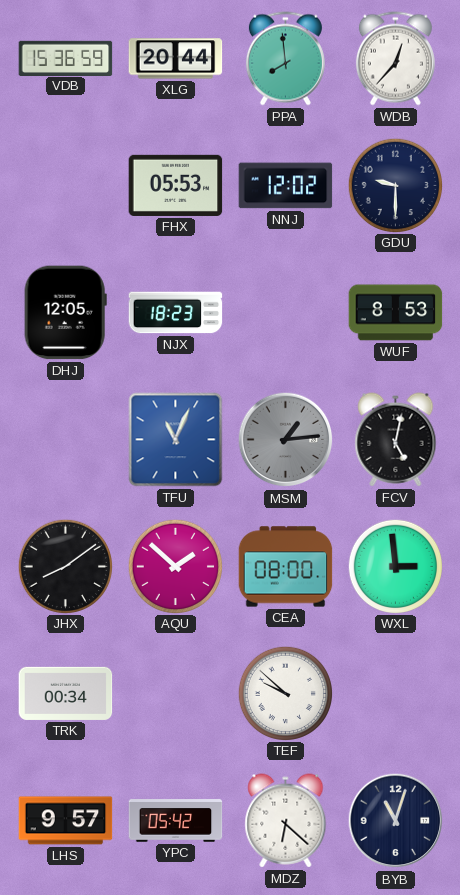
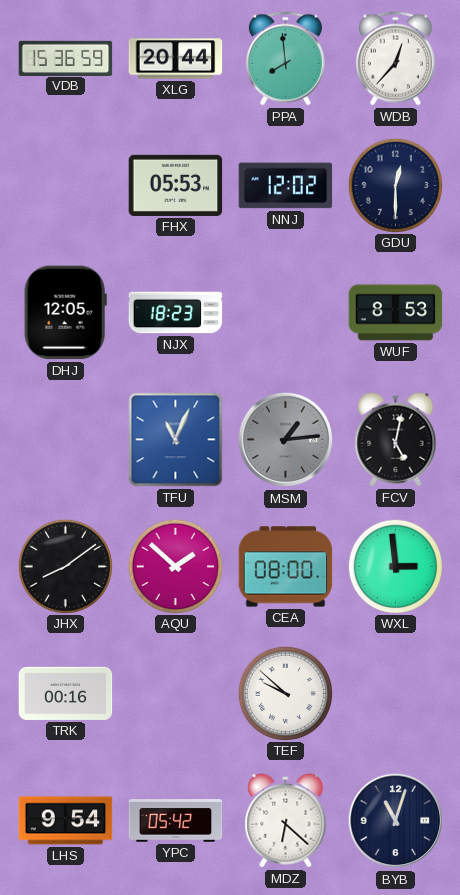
GDU: 9:30 -> 12:30 (395, 185)
TRK: 00:34 -> 00:16 (66, 693)
LHS: 9:57 -> 9:54 (66, 821)
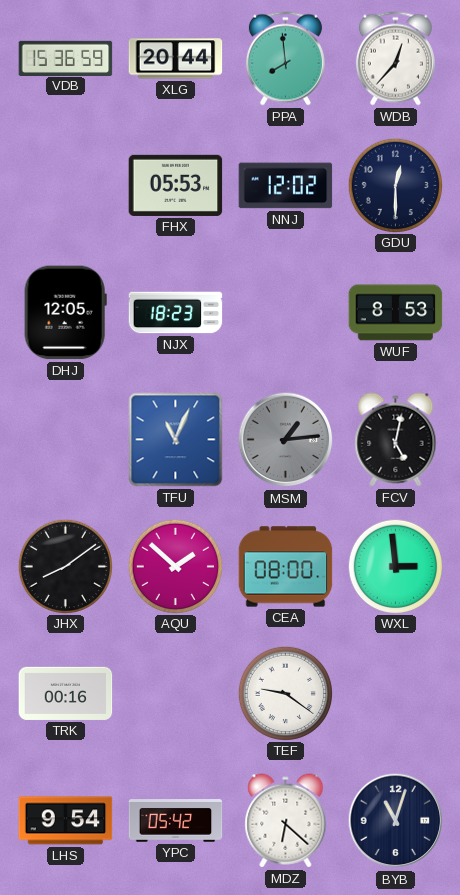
TEF: 9:52 -> 9:21 (285, 693)
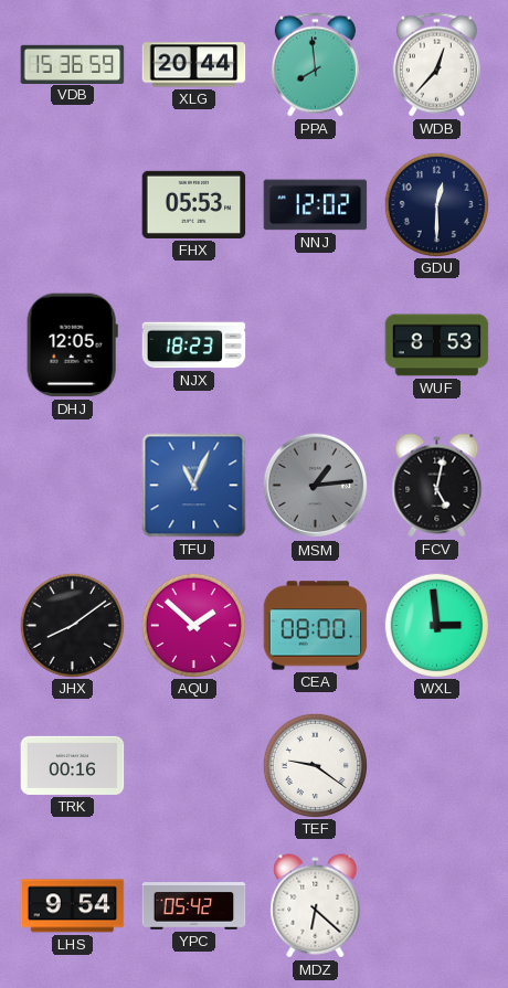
BYB: 11:03 -> none (396, 821)
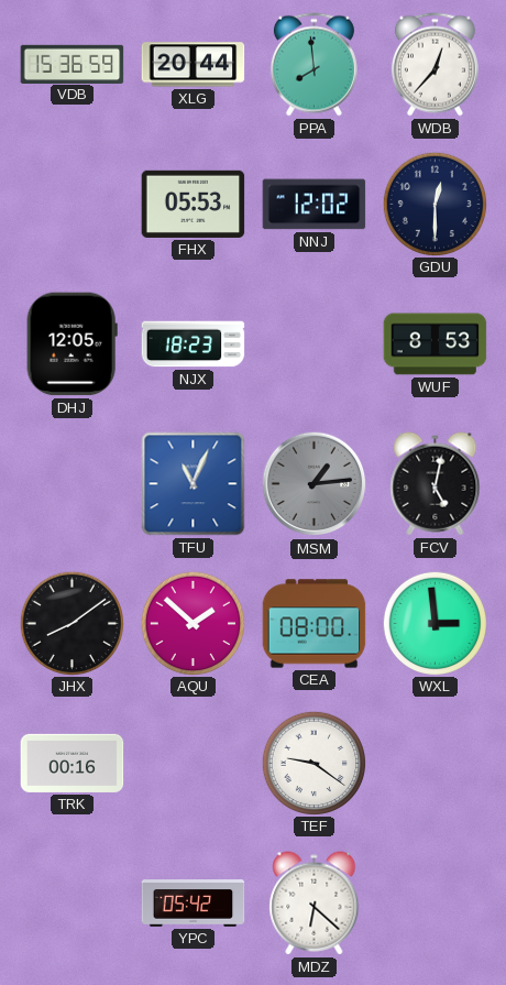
LHS: 9:54 -> none (73, 906)
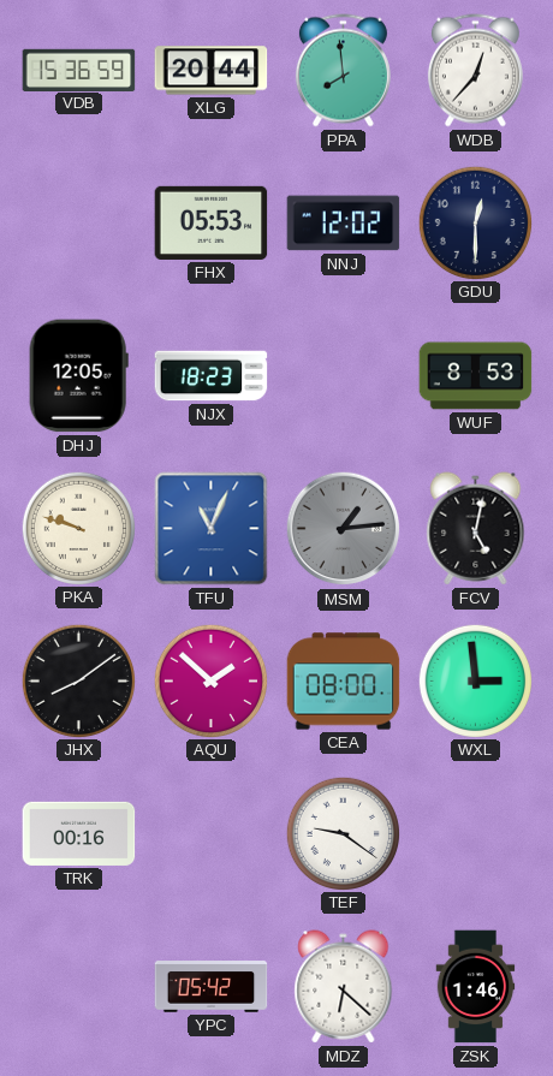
PKA: none -> 9:48 (78, 528)
ZSK: none -> 1:46 (476, 987)
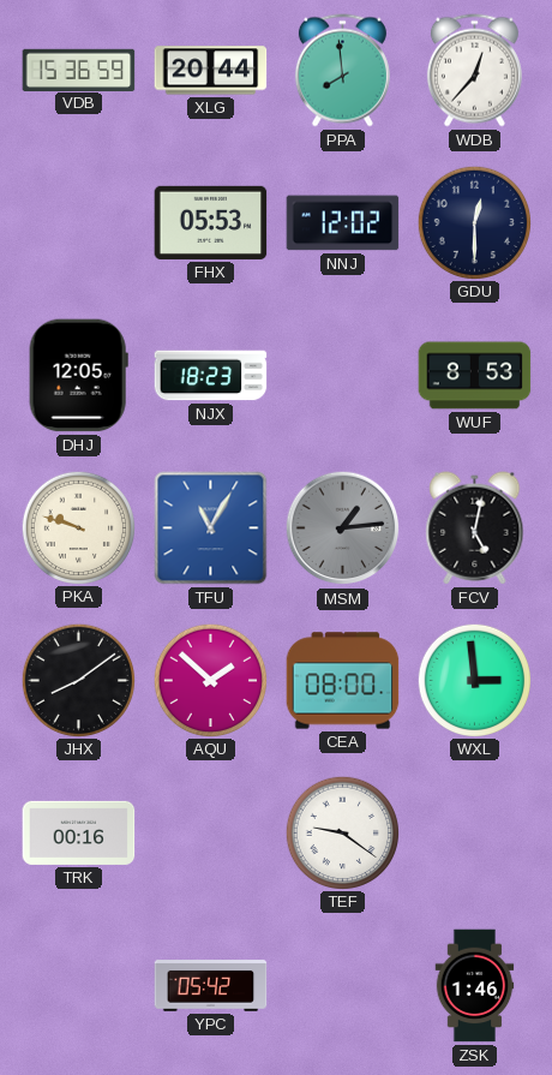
TFU: 11:04 -> 11:05 (211, 528)
MDZ: 6:22 -> none (344, 987)
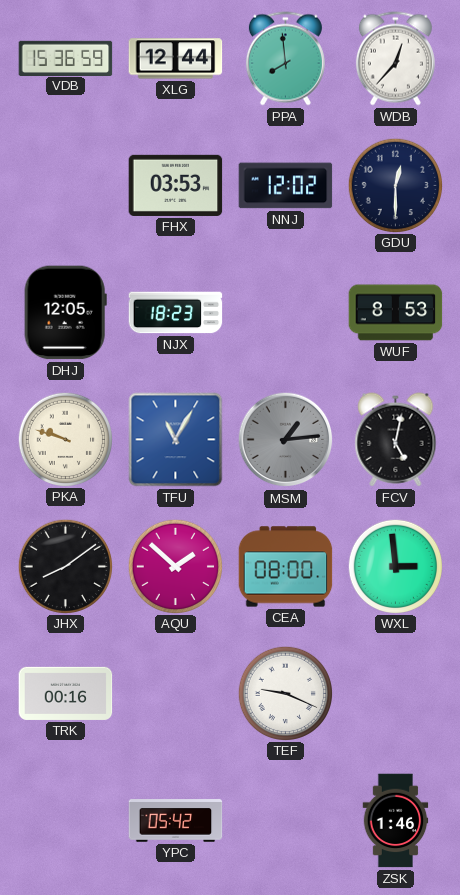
XLG: 20:44 -> 12:44 (176, 59)
FHX: 05:53 -> 03:53 (176, 185)
TEF: 9:21 -> 9:19 (285, 693)
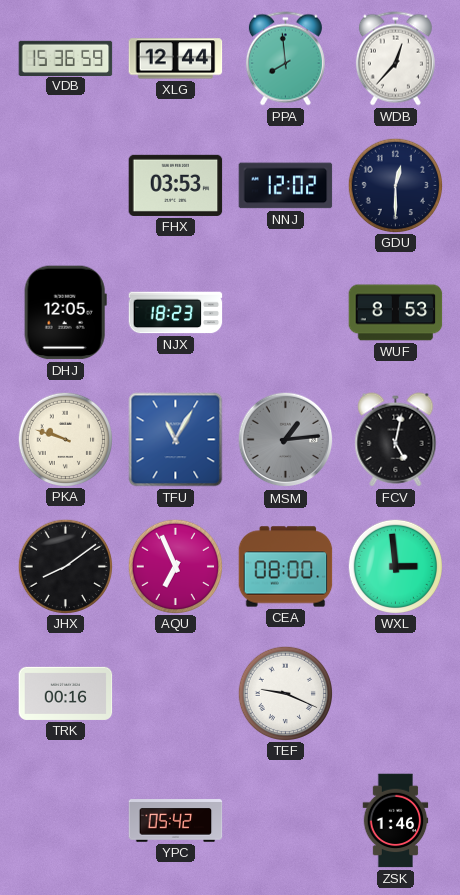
AQU: 1:52 -> 6:56 (175, 566)
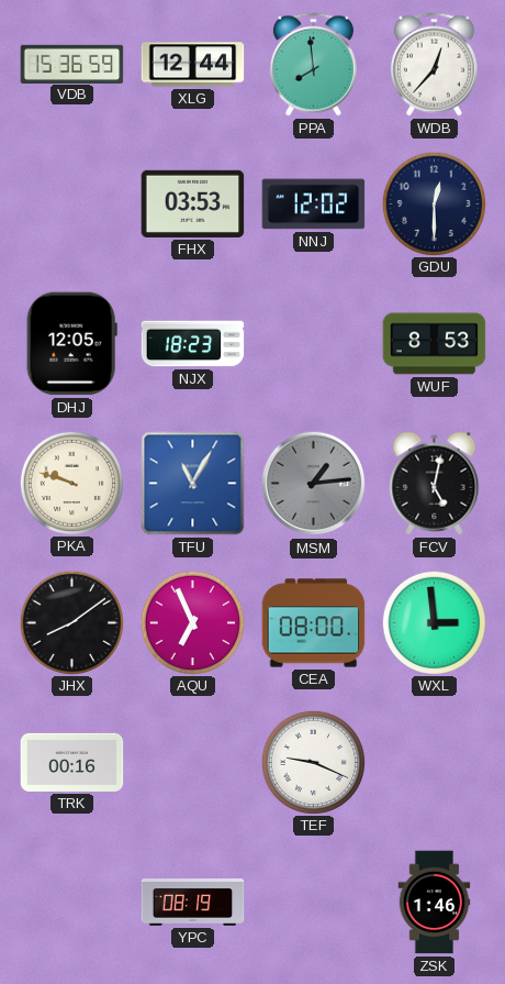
YPC: 05:42 -> 08:19 (193, 903)
